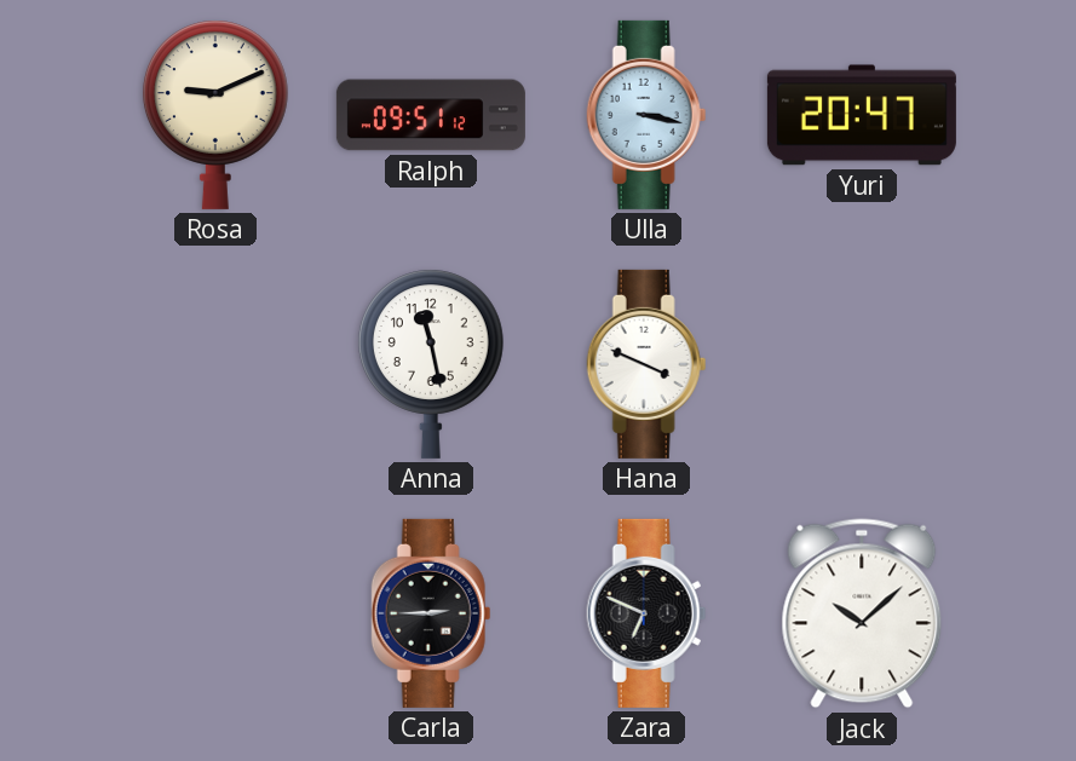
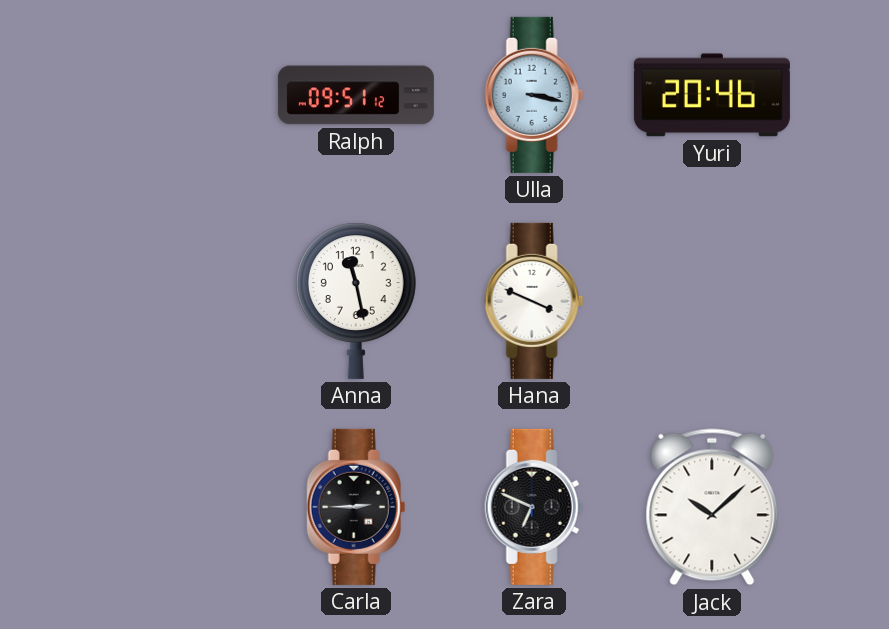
Rosa: 9:11 -> none (215, 115)
Yuri: 20:47 -> 20:46 (712, 95)
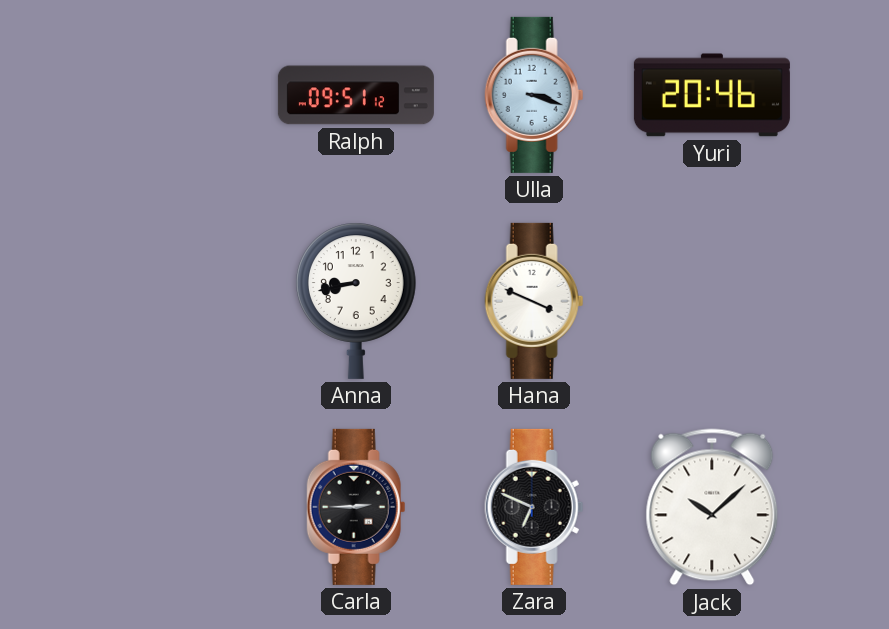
Ulla: 3:17 -> 3:18 (534, 95)
Anna: 11:28 -> 8:43 (356, 301)
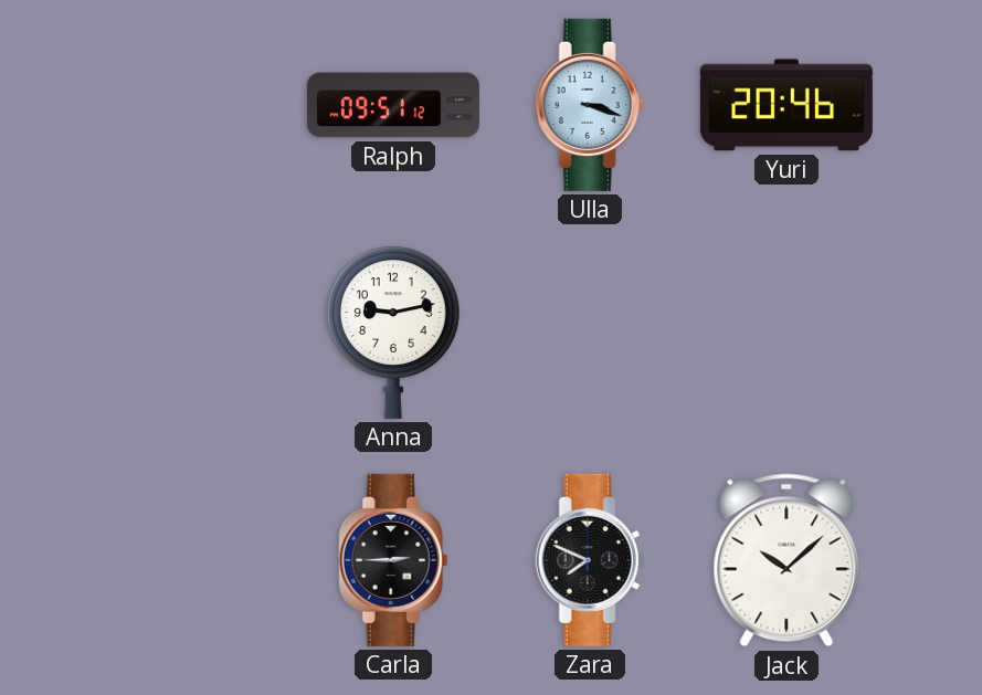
Anna: 8:43 -> 9:13 (393, 333)
Hana: 3:49 -> none (534, 301)
Zara: 6:49 -> 7:49 (590, 560)
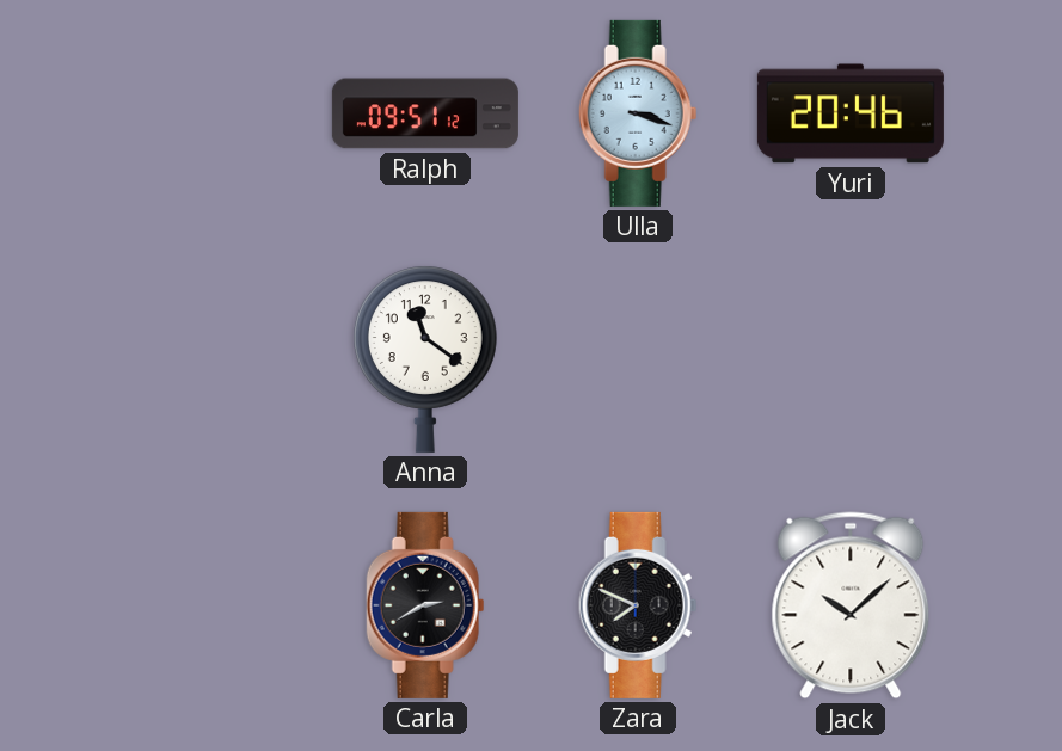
Anna: 9:13 -> 11:21 (425, 359)
Carla: 2:45 -> 2:40 (425, 605)
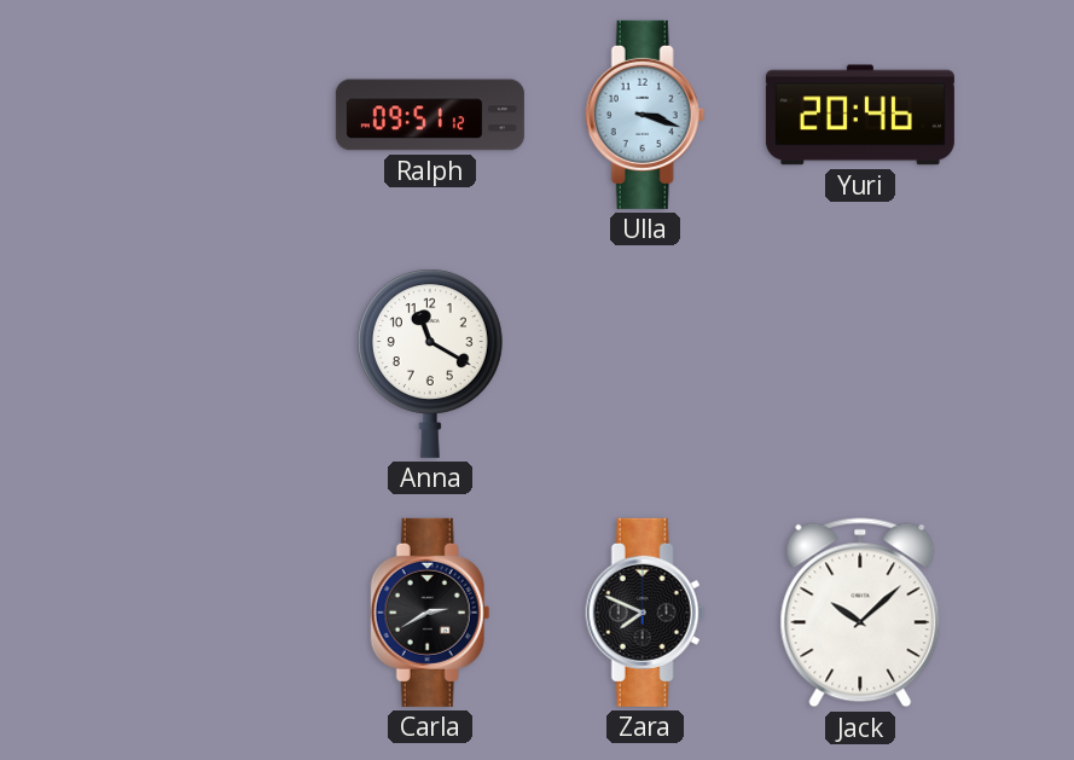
Anna: 11:21 -> 11:20 (430, 364)
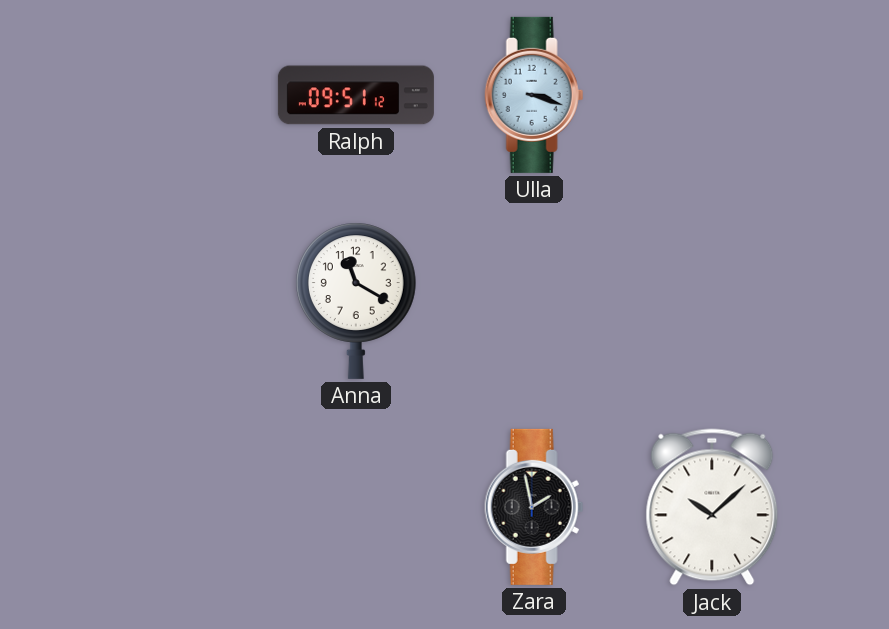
Yuri: 20:46 -> none (860, 115)
Carla: 2:40 -> none (430, 613)
Zara: 7:49 -> 1:58 (534, 507)
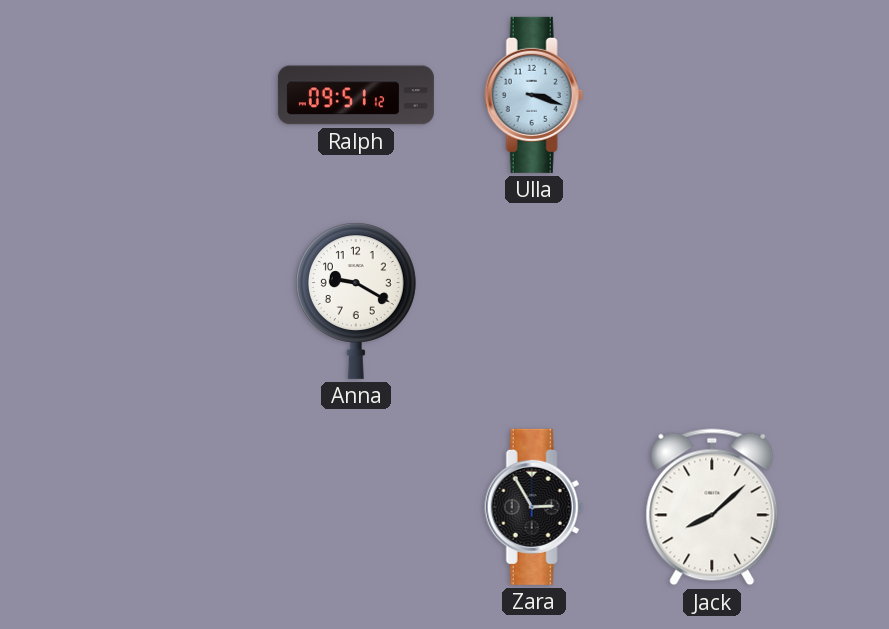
Anna: 11:20 -> 9:20 (356, 301)
Zara: 1:58 -> 2:55 (534, 507)
Jack: 10:08 -> 8:08 (712, 507)
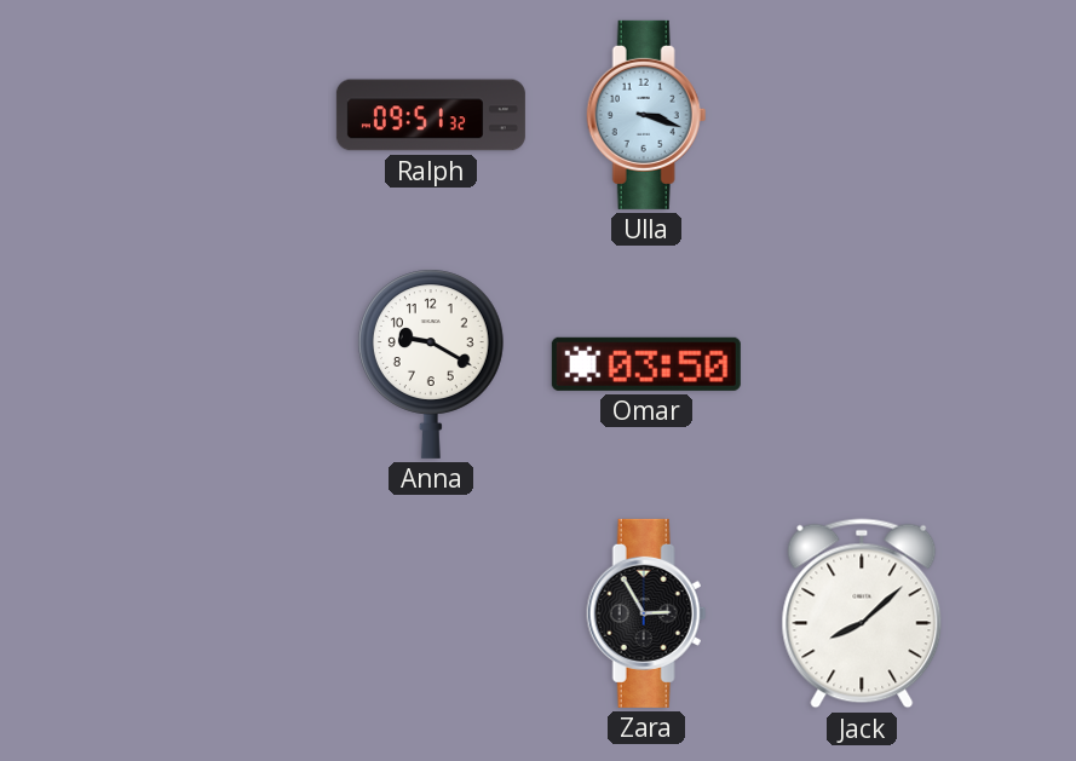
Ralph: 09:51:12 -> 09:51:32 (431, 115)
Omar: none -> 03:50 (646, 364)
